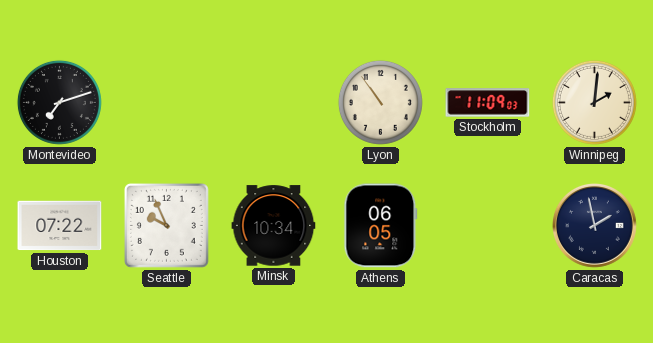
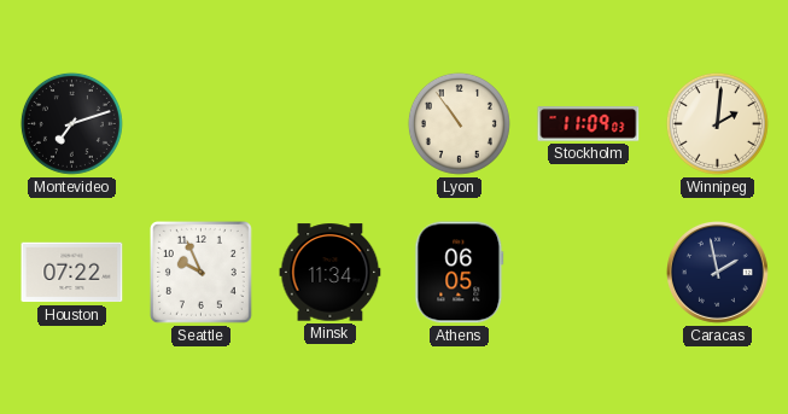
Minsk: 10:34 -> 11:34 (331, 273)
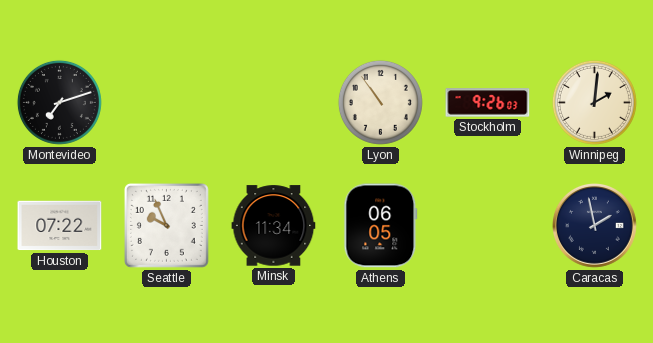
Stockholm: 11:09 -> 9:26 (488, 103)
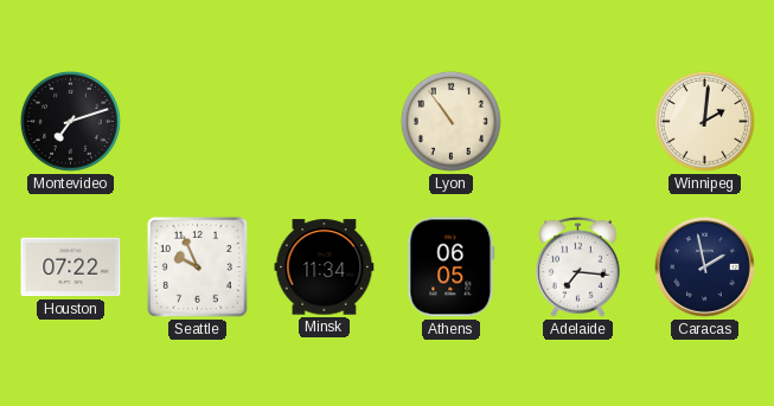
Stockholm: 9:26 -> none (488, 103)
Adelaide: none -> 7:16 (578, 266)
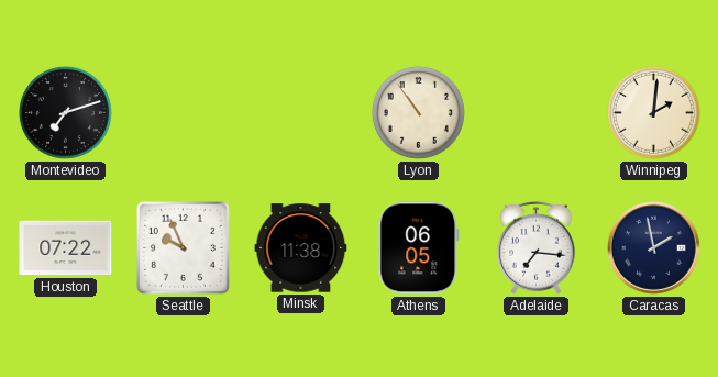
Minsk: 11:34 -> 11:38 (301, 248)
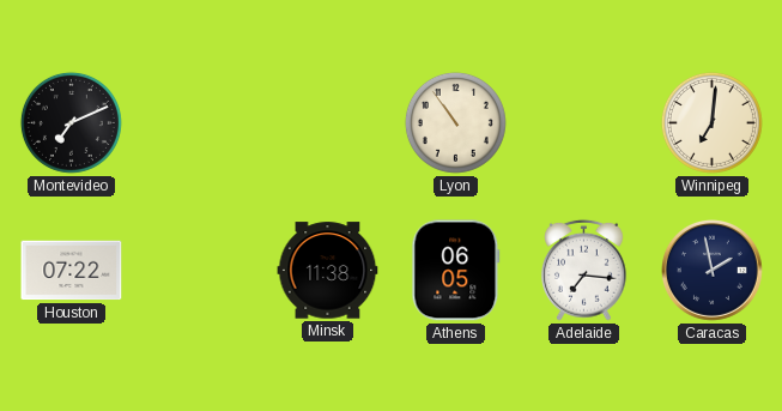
Montevideo: 7:12 -> 7:11 (71, 122)
Winnipeg: 2:01 -> 7:01 (711, 122)
Seattle: 9:56 -> none (183, 247)
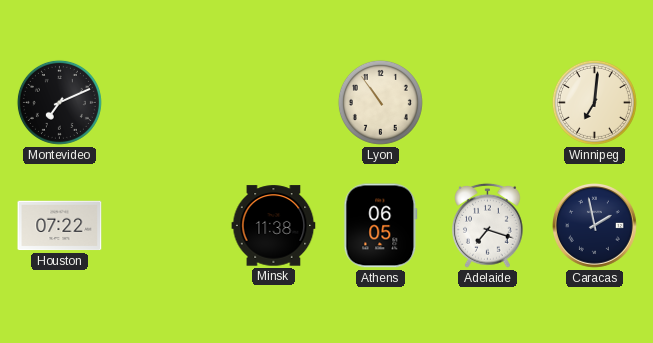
Adelaide: 7:16 -> 7:18 (488, 225)
